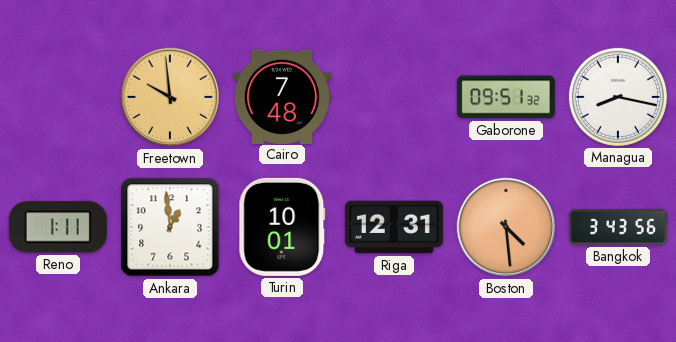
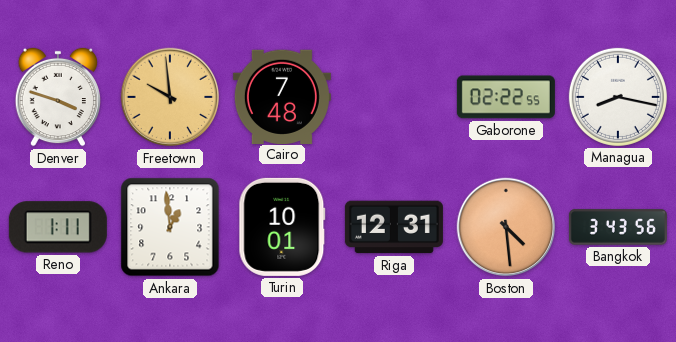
Denver: none -> 3:48 (58, 97)
Gaborone: 09:51 -> 02:22 (506, 97)
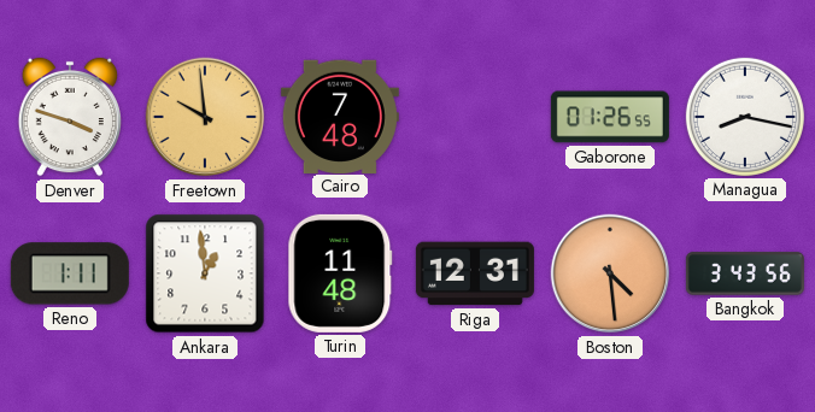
Gaborone: 02:22 -> 01:26 (610, 117)
Turin: 10:01 -> 11:48 (340, 273)
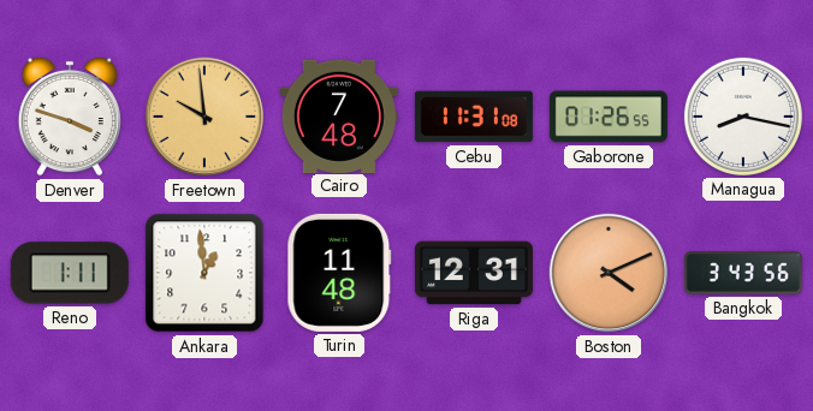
Cebu: none -> 11:31 (474, 117)
Boston: 4:29 -> 4:11 (609, 273)
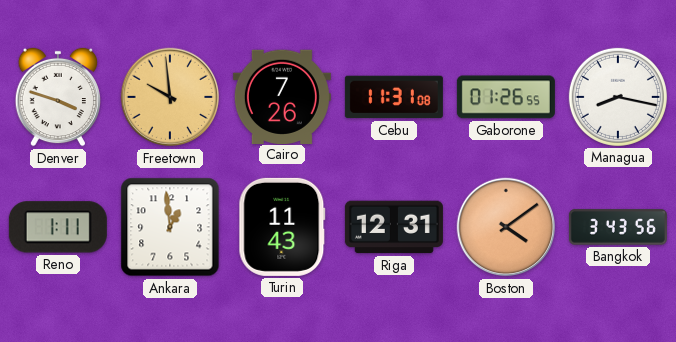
Cairo: 7:48 -> 7:26 (282, 96)
Turin: 11:48 -> 11:43 (282, 227)
Boston: 4:11 -> 4:09 (506, 227)
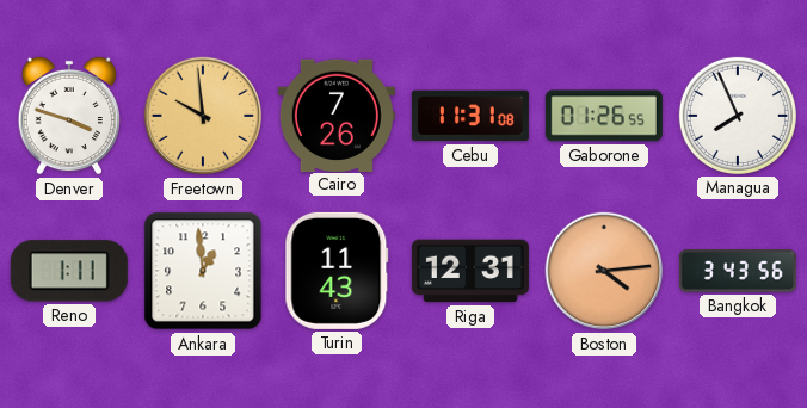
Managua: 8:17 -> 7:56 (738, 116)
Boston: 4:09 -> 4:14 (604, 271)
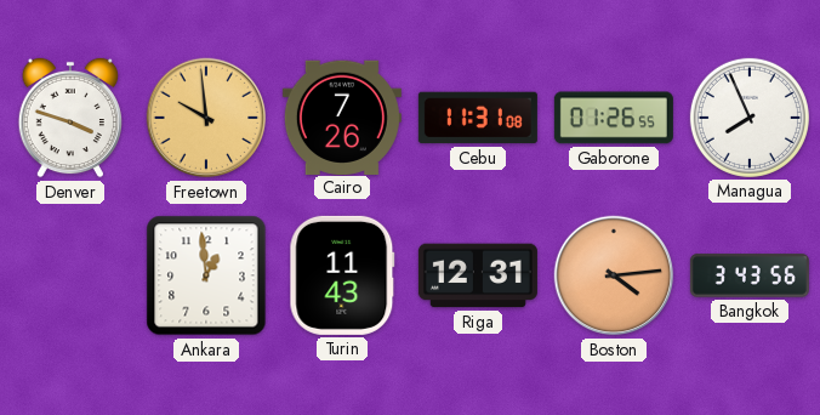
Reno: 1:11 -> none (69, 271)
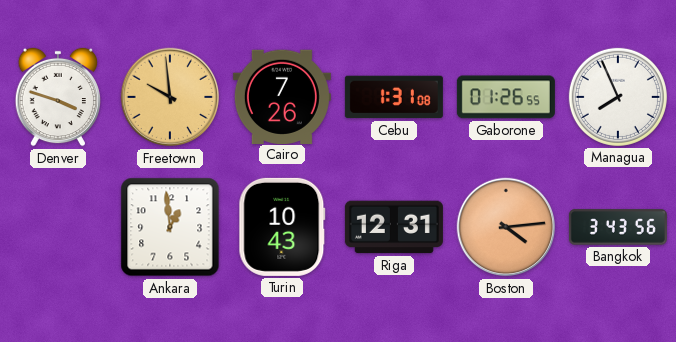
Cebu: 11:31 -> 1:31 (394, 97)
Turin: 11:43 -> 10:43 (282, 227)
